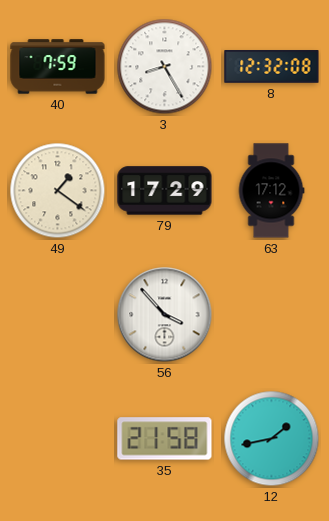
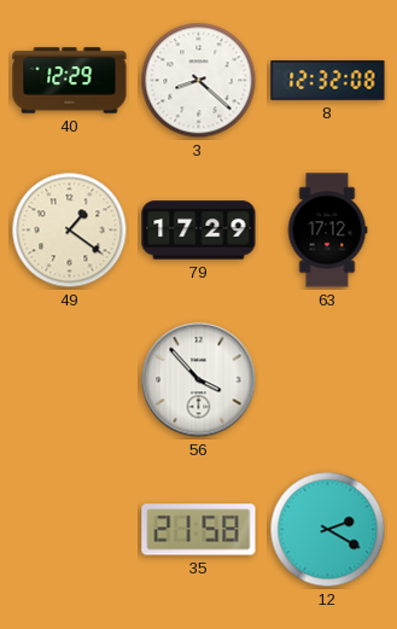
40: 7:59 -> 12:29 (70, 81)
3: 8:25 -> 8:22 (199, 81)
12: 1:43 -> 2:20 (328, 530)
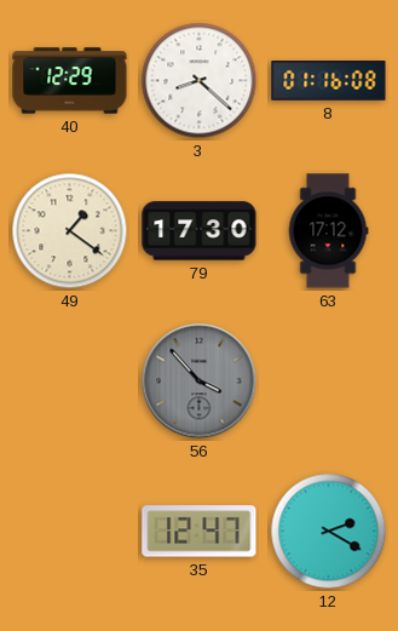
8: 12:32 -> 01:16 (329, 81)
79: 17:29 -> 17:30 (200, 231)
56 dial: white -> grey (200, 382)
35: 21:58 -> 12:47 (200, 532)
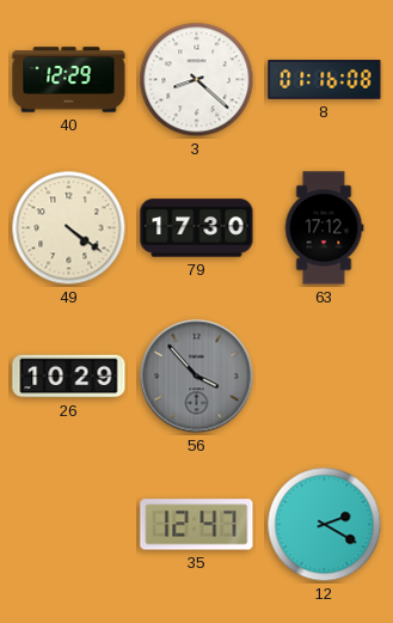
49: 1:21 -> 4:21 (69, 228)
26: none -> 10:29 (69, 377)
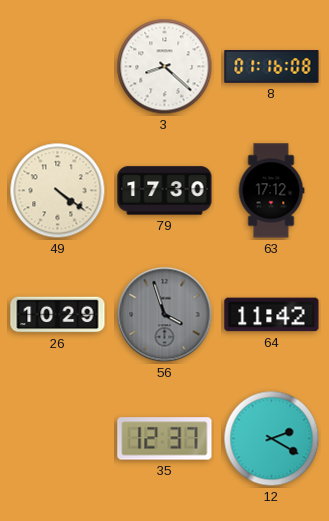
40: 12:29 -> none (69, 80)
56: 3:53 -> 3:57 (165, 315)
64: none -> 11:42 (272, 315)
35: 12:47 -> 12:37 (165, 439)
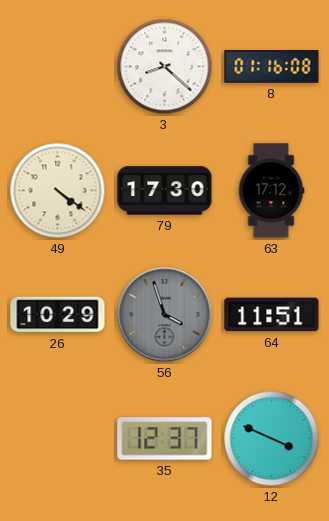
64: 11:42 -> 11:51 (272, 315)
12: 2:20 -> 3:49 (272, 439)
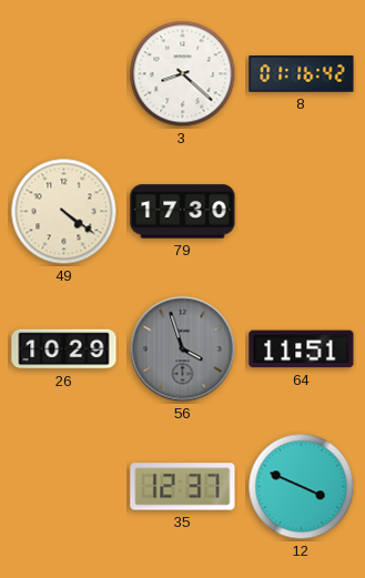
8: 01:16:08 -> 01:16:42 (302, 74)
63: 17:12 -> none (271, 191)
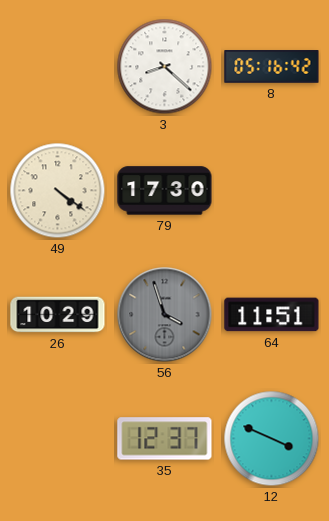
8: 01:16 -> 05:16 (272, 67)
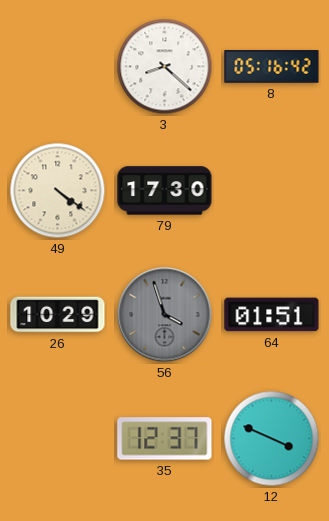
64: 11:51 -> 01:51 (272, 315)
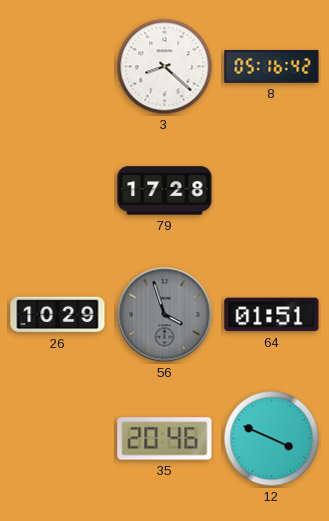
49: 4:21 -> none (58, 191)
79: 17:30 -> 17:28 (165, 191)
35: 12:37 -> 20:46 (165, 439)
